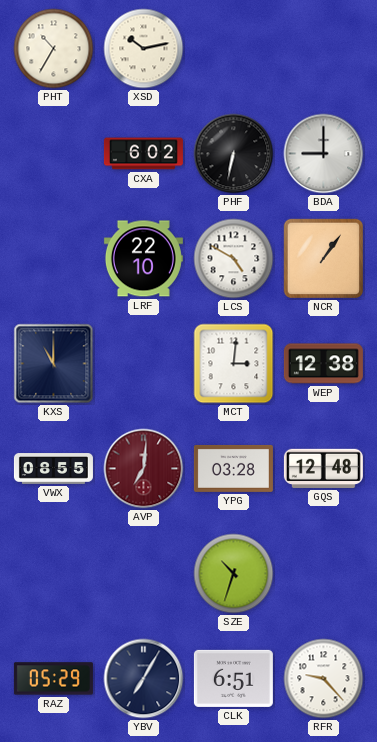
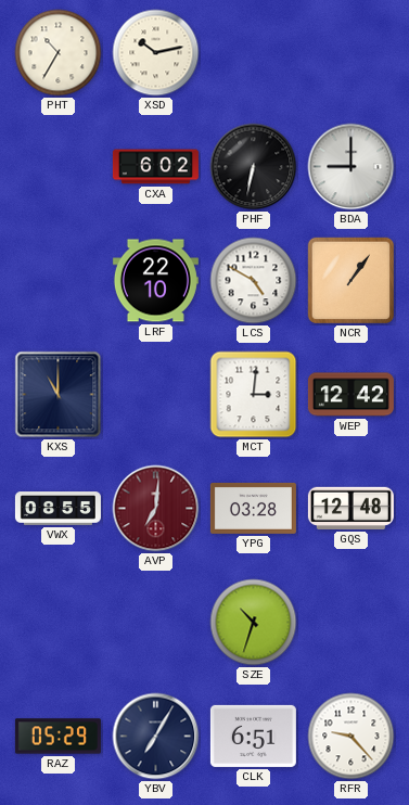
WEP: 12:38 -> 12:42 (350, 395)
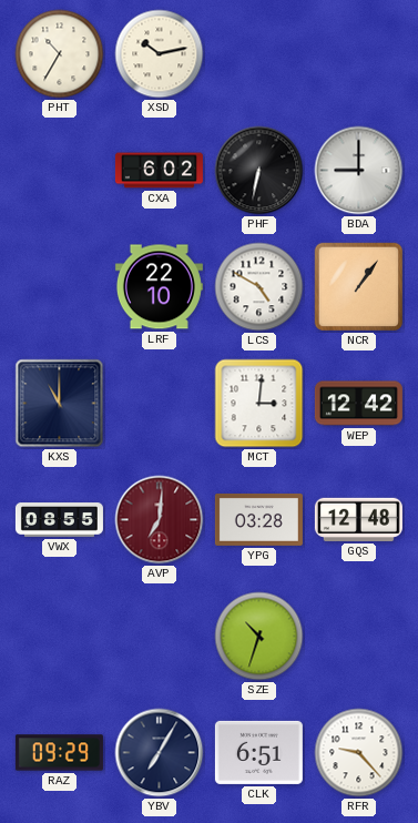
RAZ: 05:29 -> 09:29 (59, 753)
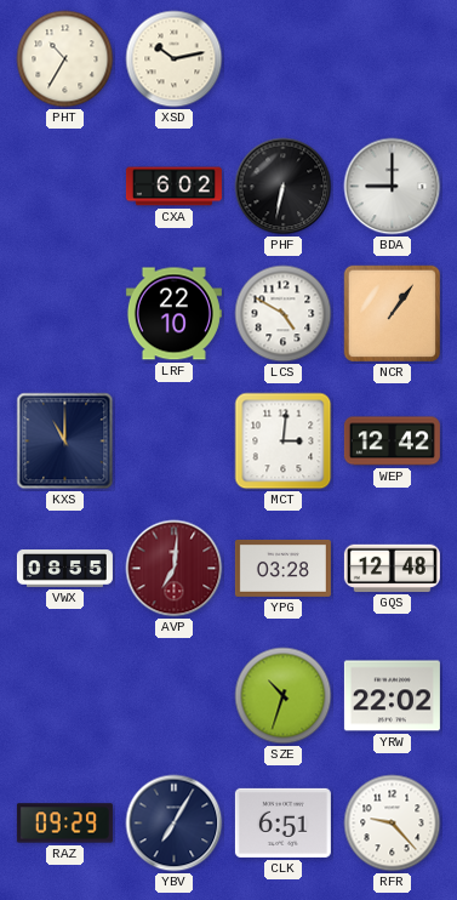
YRW: none -> 22:02 (392, 696)
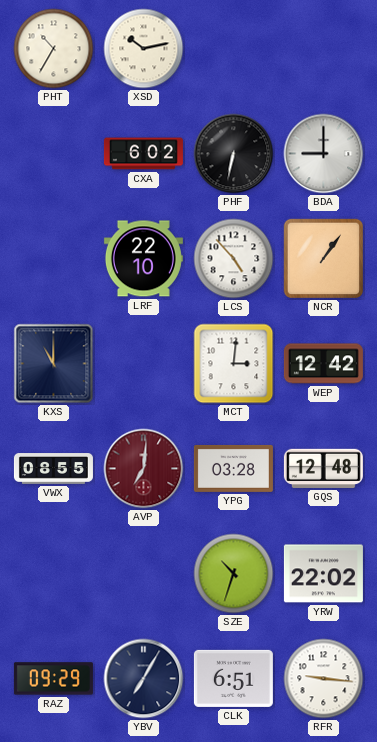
LCS: 4:50 -> 4:53 (234, 259)
RFR: 9:23 -> 9:16 (324, 679)
